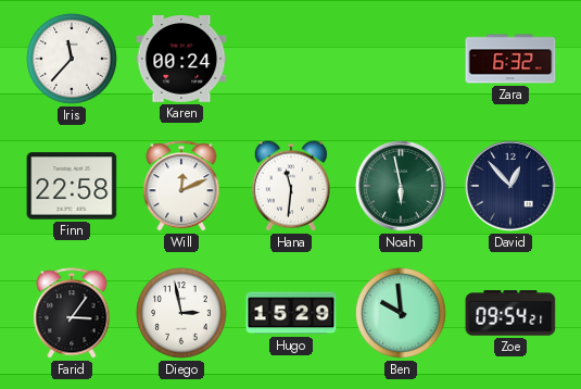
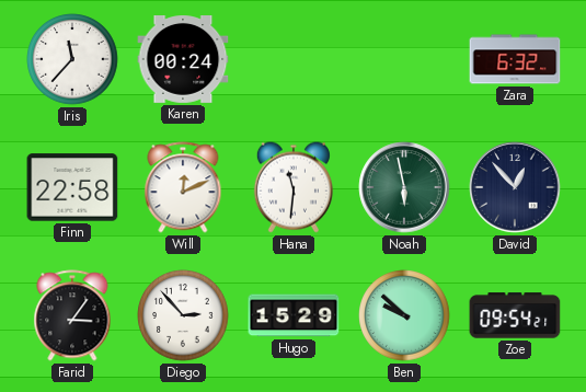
Diego: 2:58 -> 2:53 (183, 315)
Ben: 9:59 -> 9:52 (404, 315)
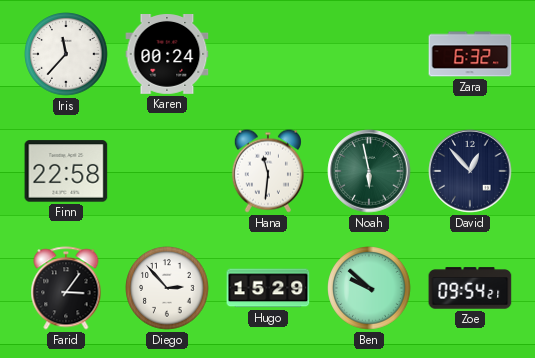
Will: 12:11 -> none (183, 187)
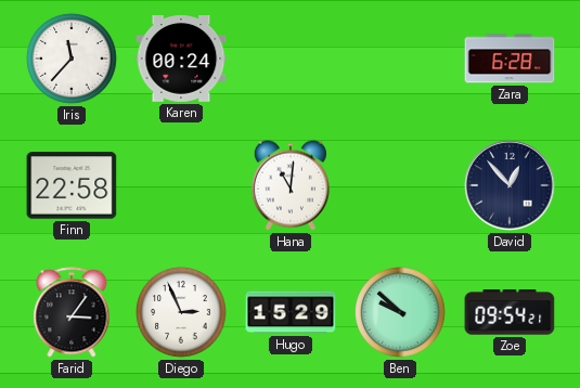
Zara: 6:32 -> 6:28 (510, 59)
Hana: 11:31 -> 11:01 (291, 185)
Noah: 5:58 -> none (369, 171)
Diego: 2:53 -> 2:56 (181, 312)
